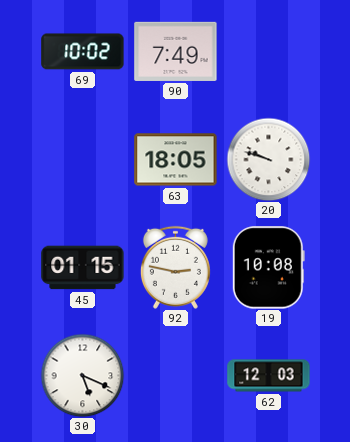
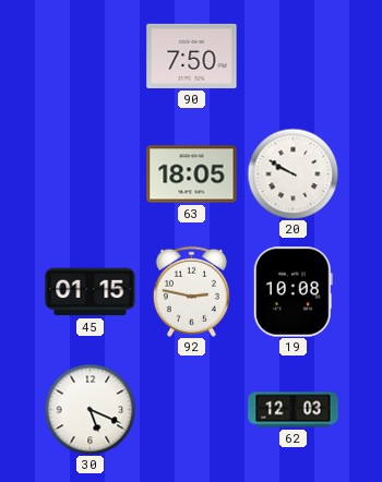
69: 10:02 -> none (83, 52)
90: 7:49 -> 7:50 (192, 56)
20: 9:48 -> 9:50 (293, 173)
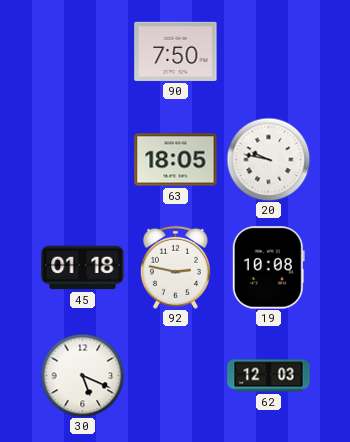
20: 9:50 -> 9:47 (268, 159)
45: 01:15 -> 01:18 (83, 268)
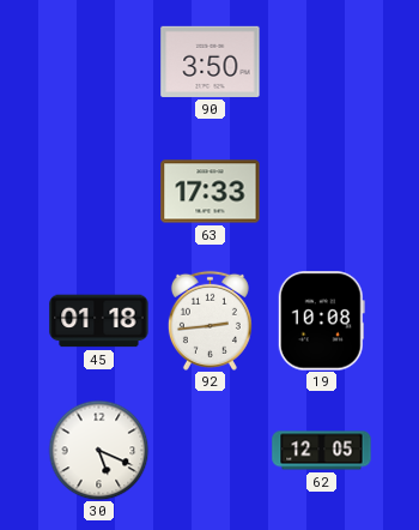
90: 7:50 -> 3:50 (211, 61)
63: 18:05 -> 17:33 (211, 192)
20: 9:47 -> none (268, 159)
92: 2:47 -> 2:44 (209, 320)
62: 12:03 -> 12:05 (322, 451)
